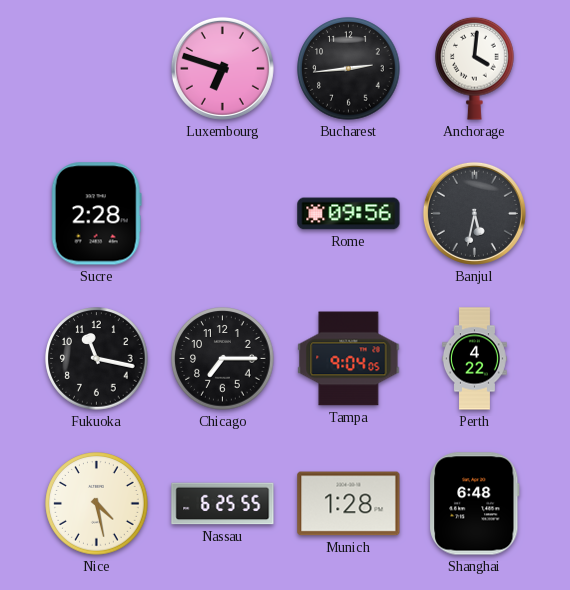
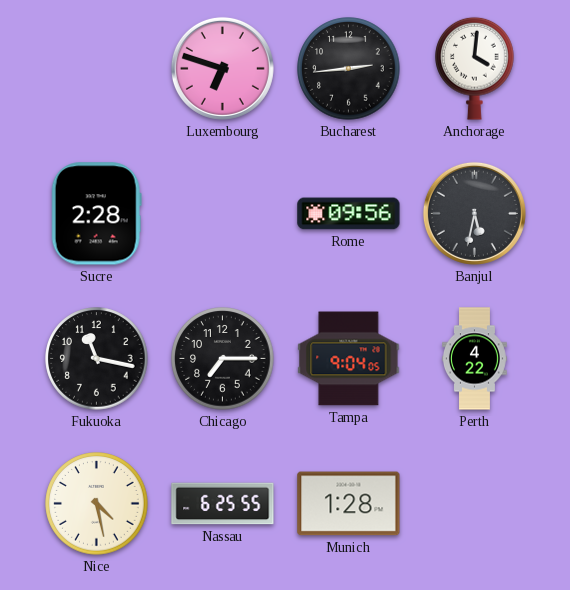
Shanghai: 6:48 -> none (475, 504)
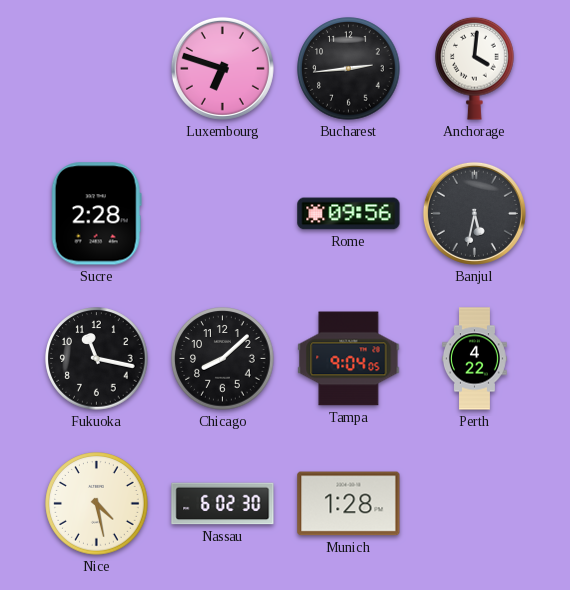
Chicago: 7:15 -> 8:08 (223, 359)
Nassau: 6:25 -> 6:02 (223, 504)
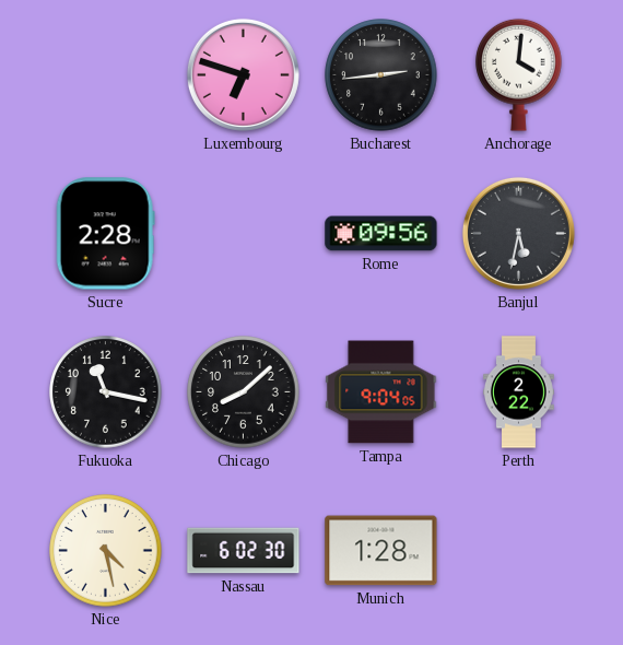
Perth: 4:22 -> 2:22 (519, 392)
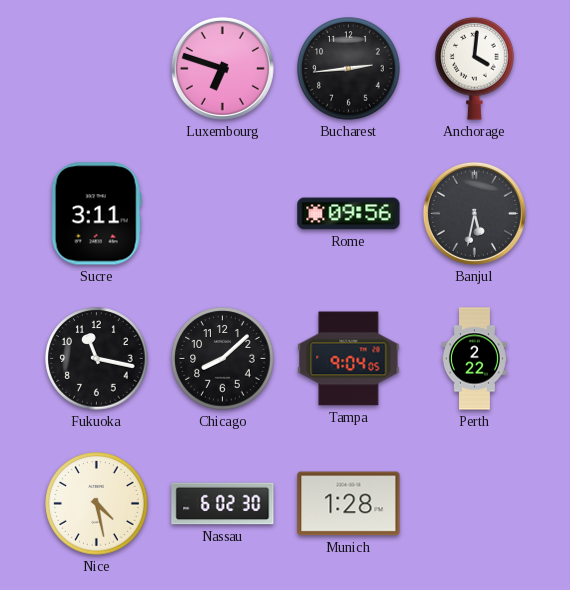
Sucre: 2:28 -> 3:11 (96, 214)
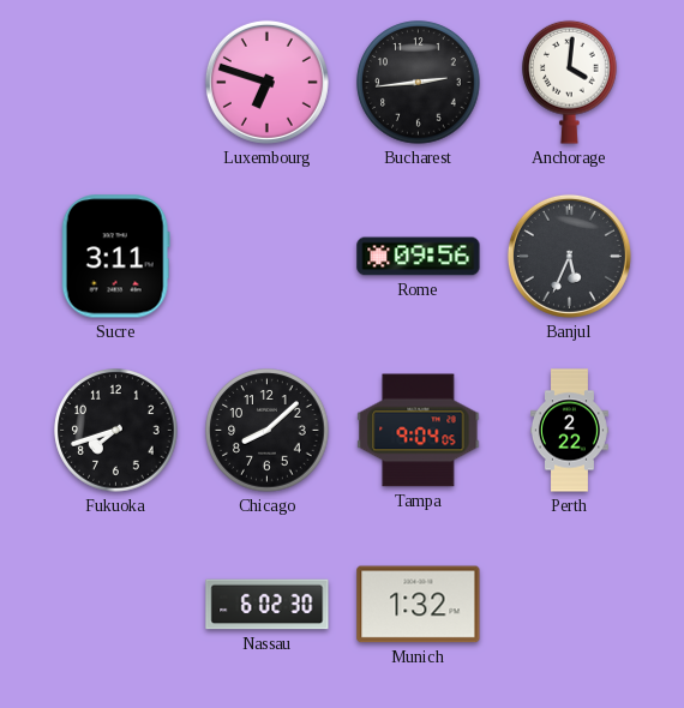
Banjul: 5:32 -> 5:34 (569, 256)
Fukuoka: 11:17 -> 7:42 (116, 431)
Nice: 4:28 -> none (97, 504)
Munich: 1:28 -> 1:32 (419, 605)
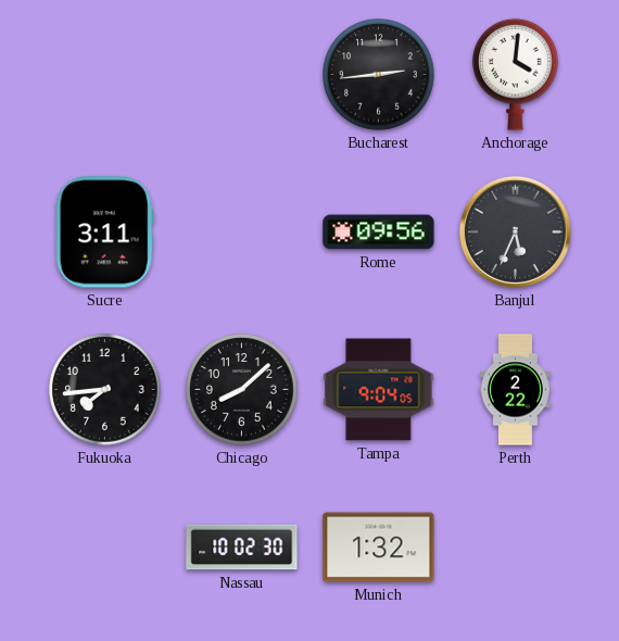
Luxembourg: 6:48 -> none (266, 82)
Fukuoka: 7:42 -> 7:44 (105, 390)
Nassau: 6:02 -> 10:02 (242, 548)
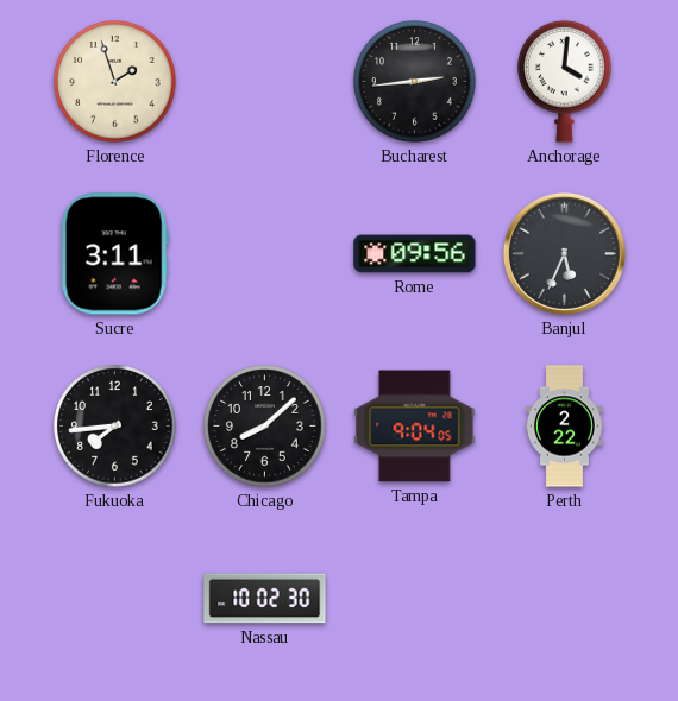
Florence: none -> 1:57 (115, 82)
Munich: 1:32 -> none (379, 548)
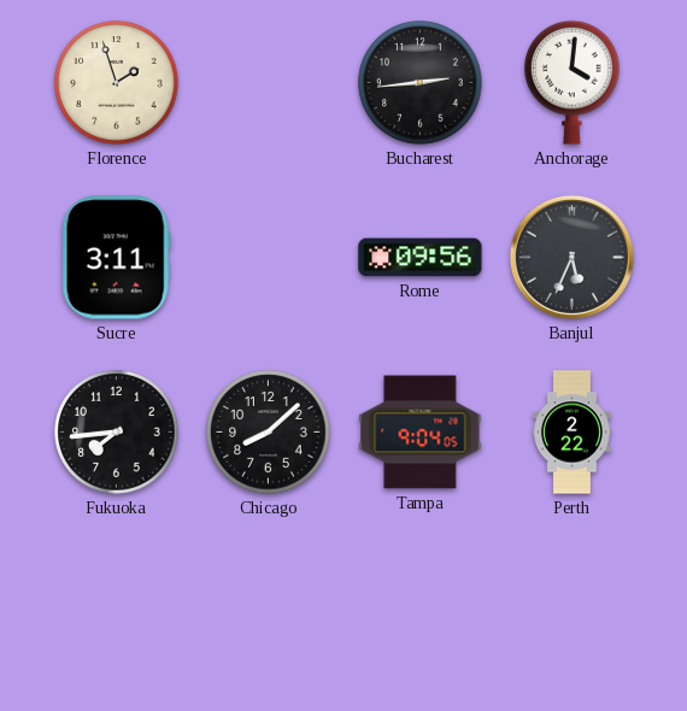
Nassau: 10:02 -> none (265, 599)
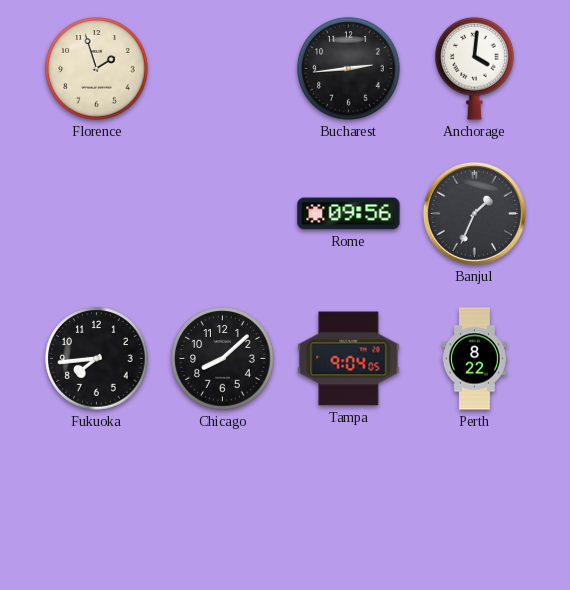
Sucre: 3:11 -> none (116, 258)
Banjul: 5:34 -> 1:34 (474, 213)
Perth: 2:22 -> 8:22 (475, 359)
